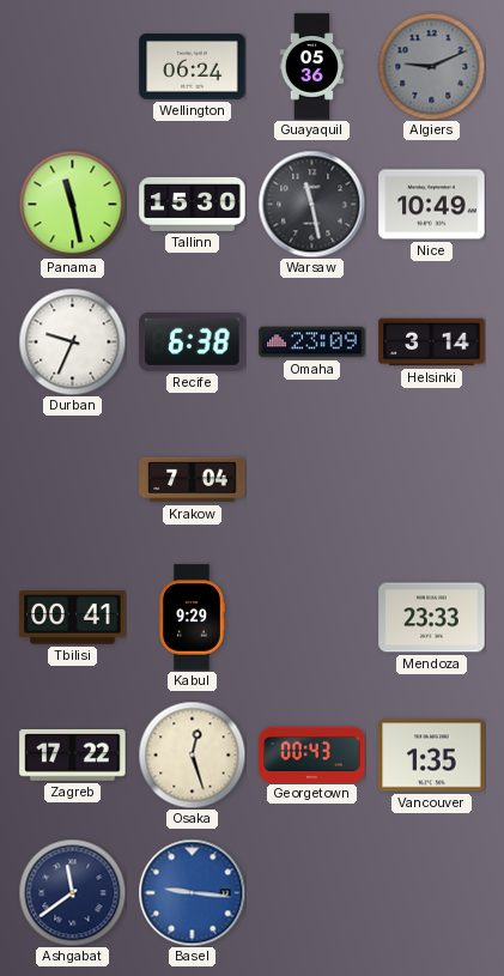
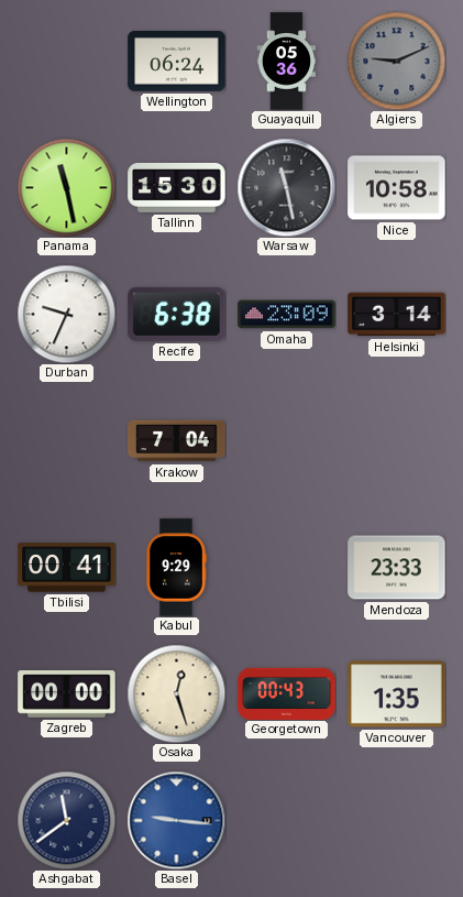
Nice: 10:49 -> 10:58 (397, 188)
Zagreb: 17:22 -> 00:00 (67, 694)
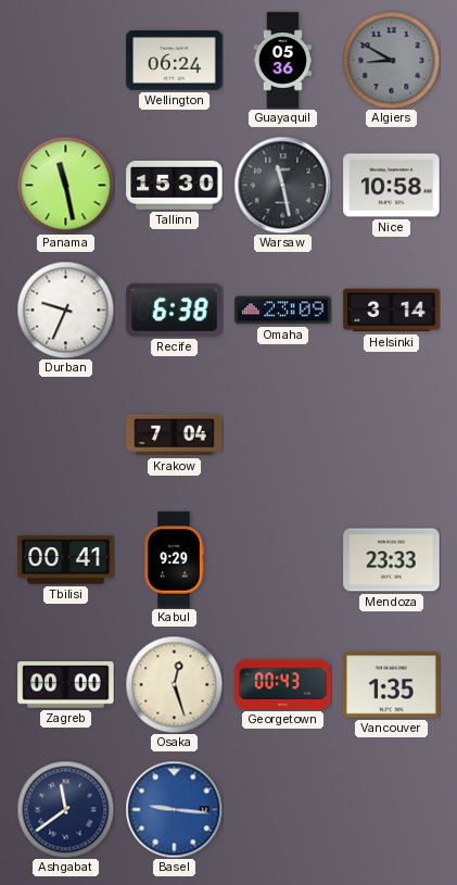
Algiers: 9:11 -> 8:50 (391, 60)
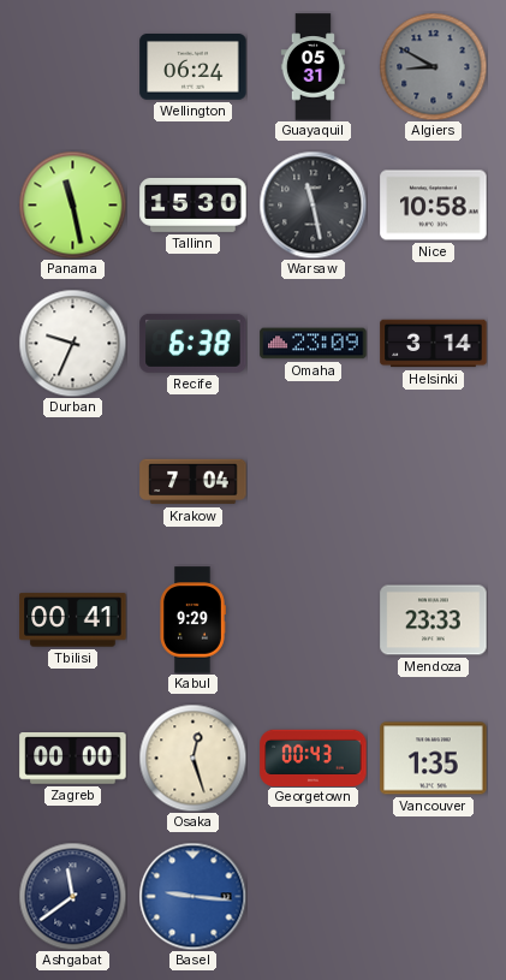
Guayaquil: 05:36 -> 05:31 (314, 67)
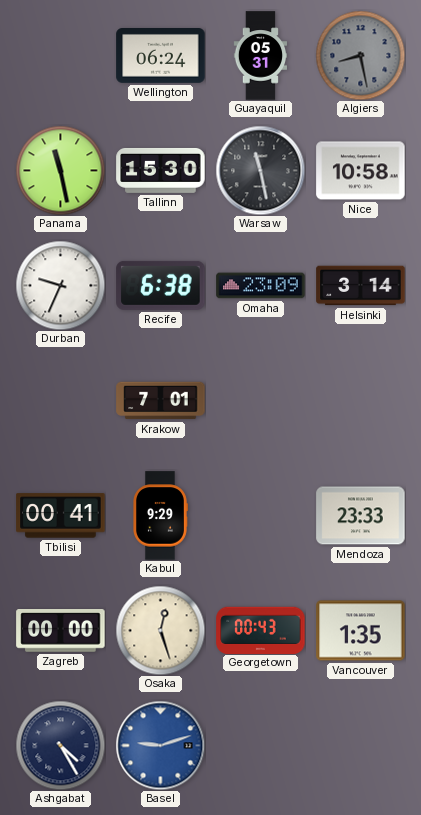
Algiers: 8:50 -> 8:28 (360, 55)
Krakow: 7:04 -> 7:01 (161, 401)
Ashgabat: 11:39 -> 4:25 (60, 745)
Basel: 9:16 -> 9:12 (160, 745)
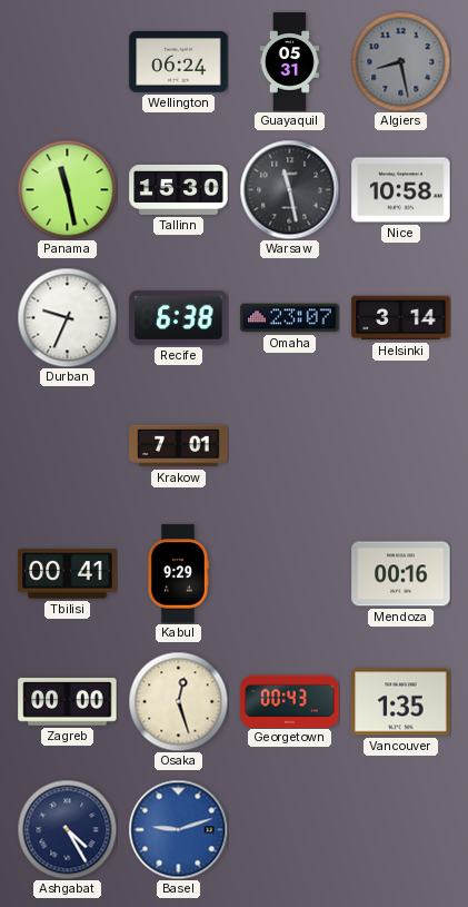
Omaha: 23:09 -> 23:07 (290, 318)
Mendoza: 23:33 -> 00:16 (401, 574)
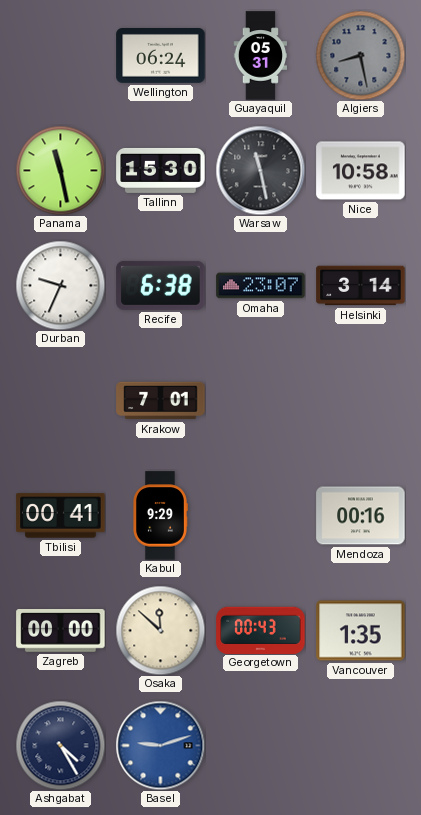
Osaka: 12:27 -> 11:52 (160, 630)
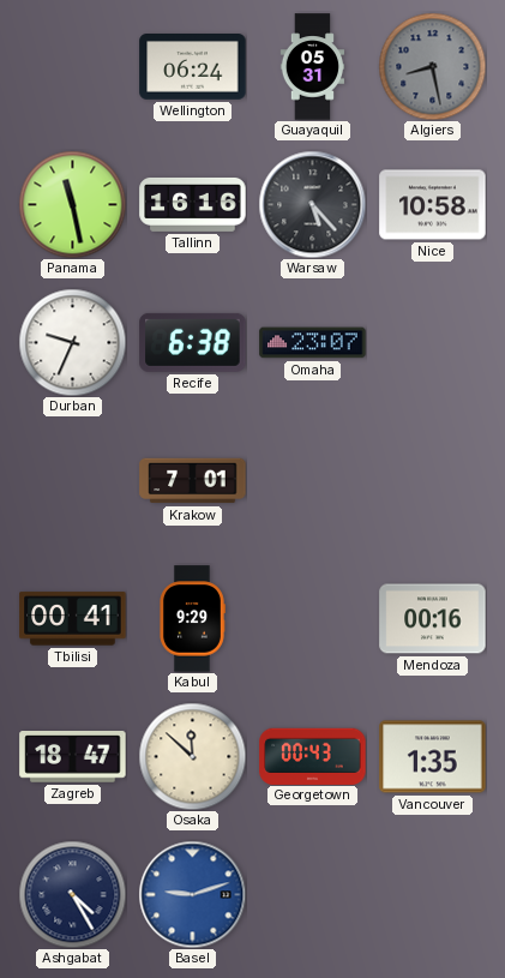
Tallinn: 15:30 -> 16:16 (193, 204)
Warsaw: 11:28 -> 5:23 (312, 204)
Helsinki: 3:14 -> none (361, 286)
Zagreb: 00:00 -> 18:47 (73, 757)
